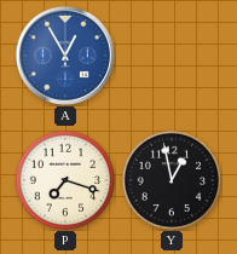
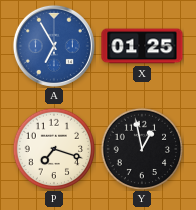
A: 12:55 -> 6:55 (54, 46)
X: none -> 01:25 (142, 46)
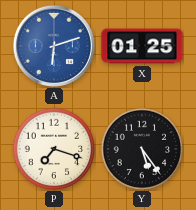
A: 6:55 -> 6:12 (54, 46)
Y: 12:58 -> 5:24 (142, 149)
